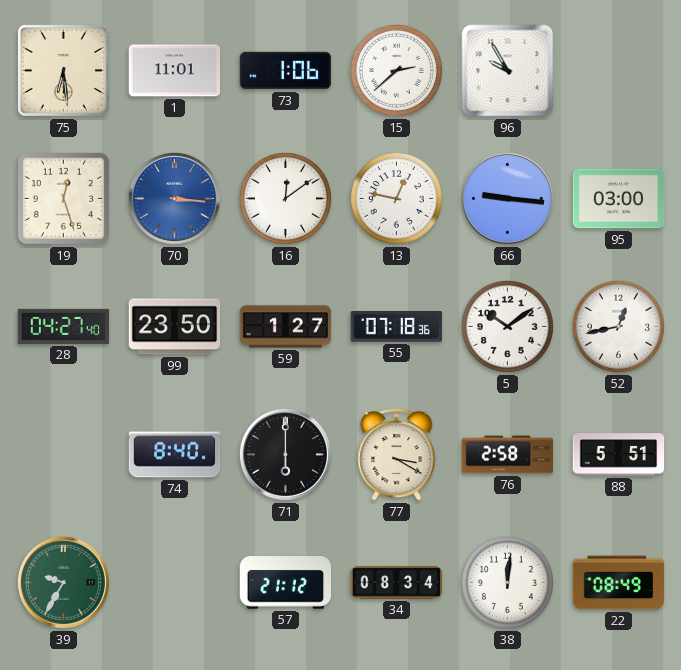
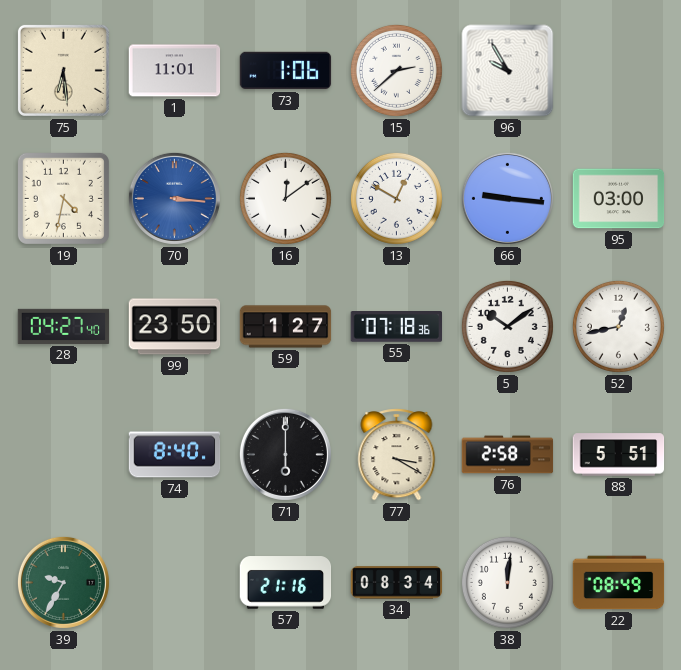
19: 12:27 -> 4:32 (63, 198)
13: 12:47 -> 12:50 (396, 198)
57: 21:12 -> 21:16 (286, 583)
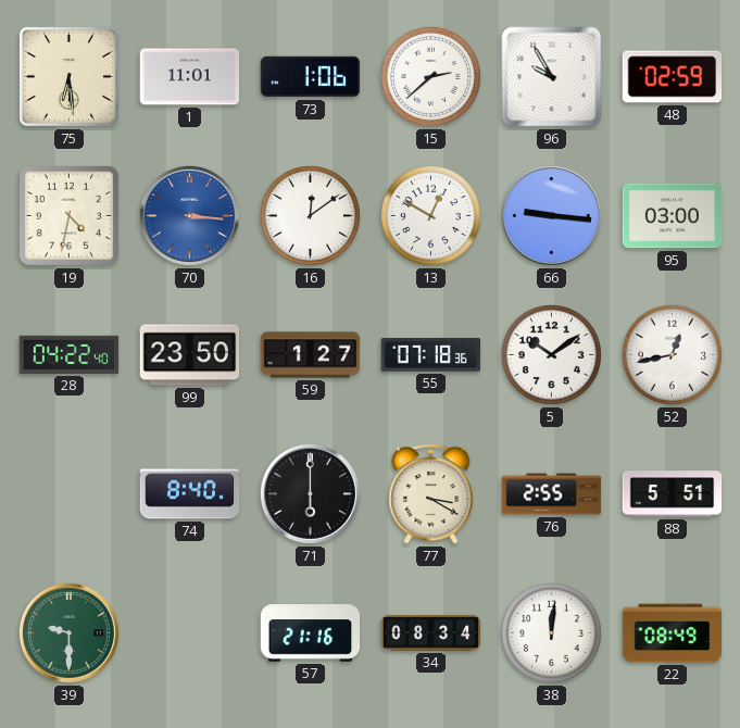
48: none -> 02:59 (673, 77)
28: 04:27 -> 04:22 (70, 354)
76: 2:58 -> 2:55 (552, 494)
39: 9:35 -> 9:30 (68, 632)
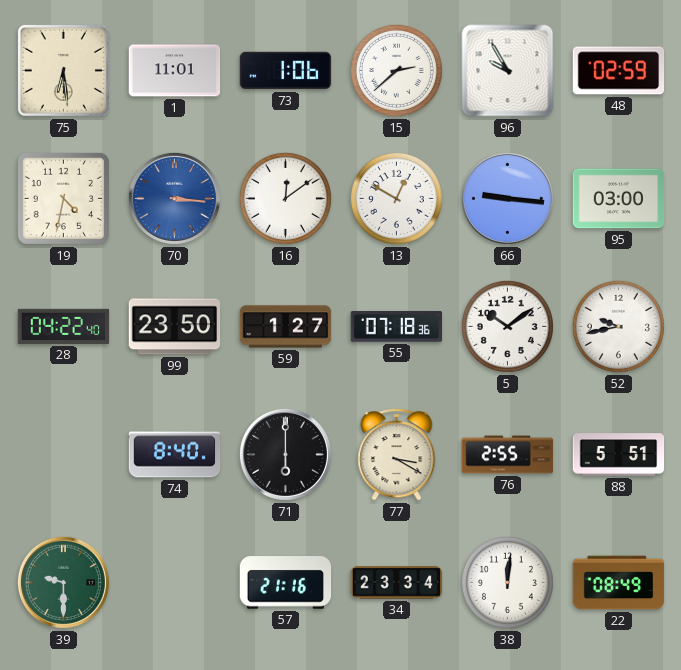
52: 12:43 -> 9:43 (618, 326)
34: 08:34 -> 23:34 (397, 583)
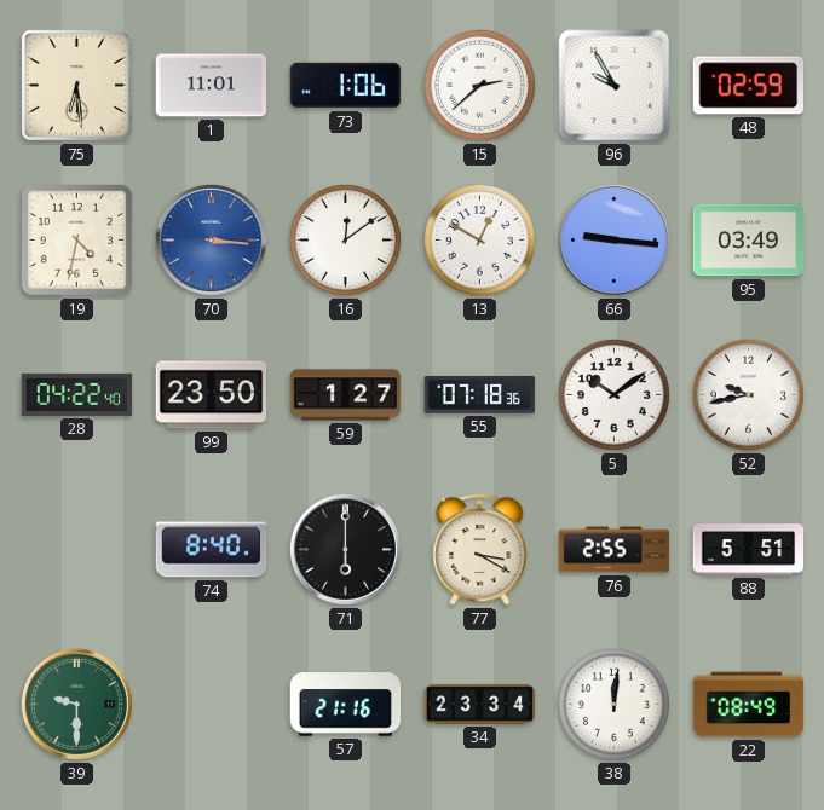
95: 03:00 -> 03:49 (749, 241)
